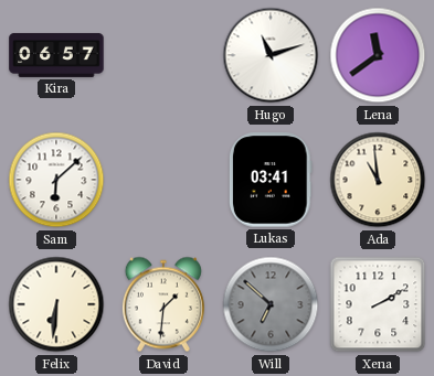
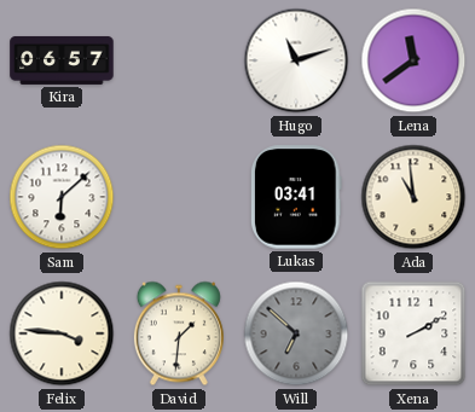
Felix: 6:31 -> 3:46 (62, 333)
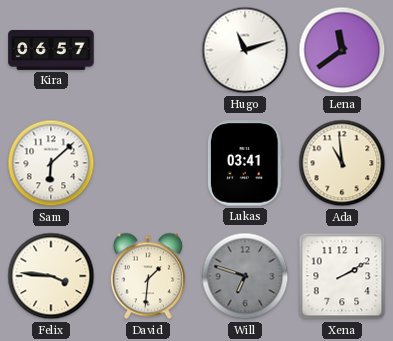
Will: 6:52 -> 6:48 (245, 276)
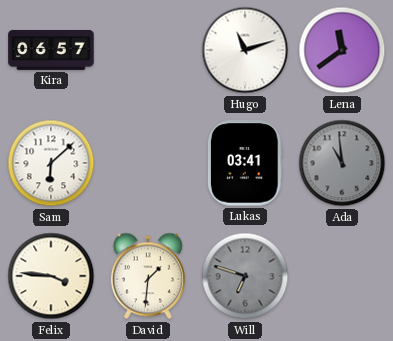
Ada dial: cream -> grey (342, 163)
Xena: 2:10 -> none (342, 276)
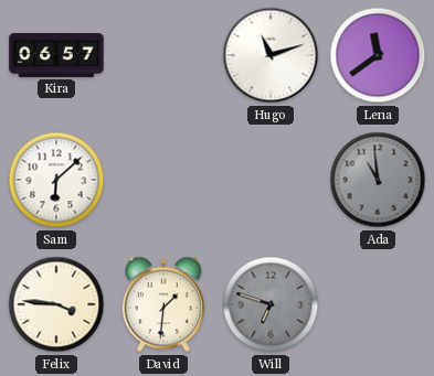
Lukas: 03:41 -> none (245, 163)
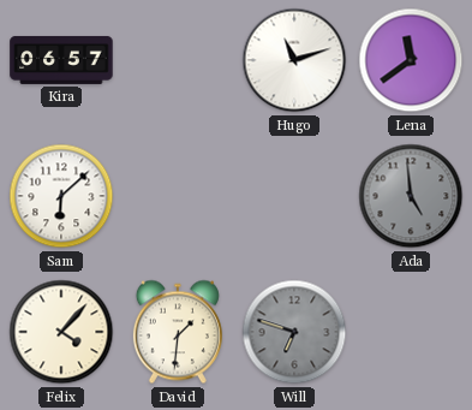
Ada: 10:59 -> 4:59 (411, 196)
Felix: 3:46 -> 4:07 (61, 332)
